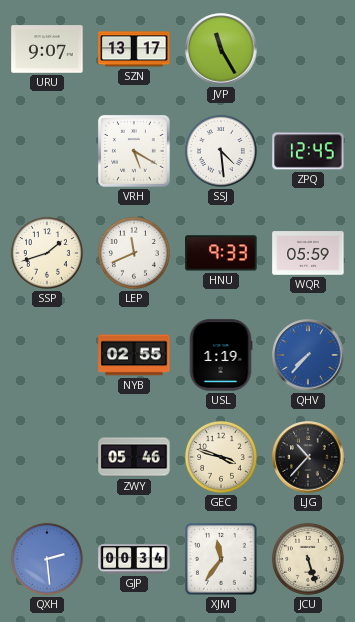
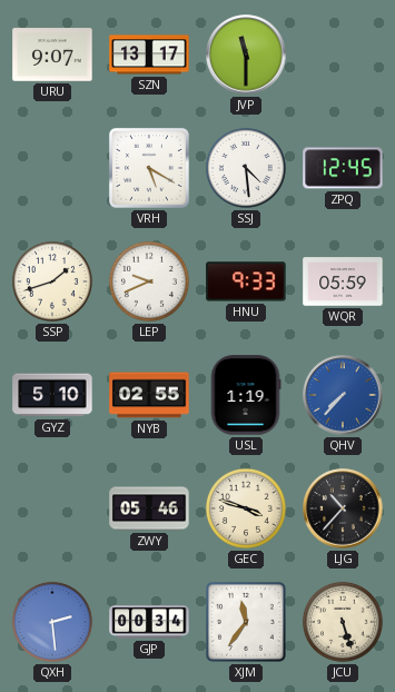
JVP: 11:25 -> 11:30 (246, 55)
LEP: 11:41 -> 9:41 (149, 281)
GYZ: none -> 5:10 (52, 395)
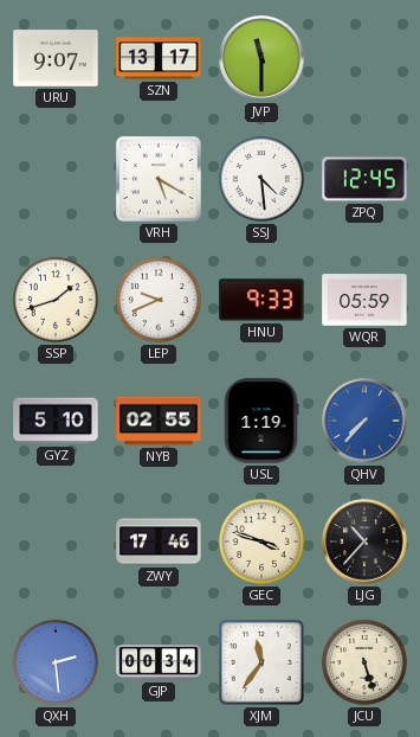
ZWY: 05:46 -> 17:46 (159, 541)
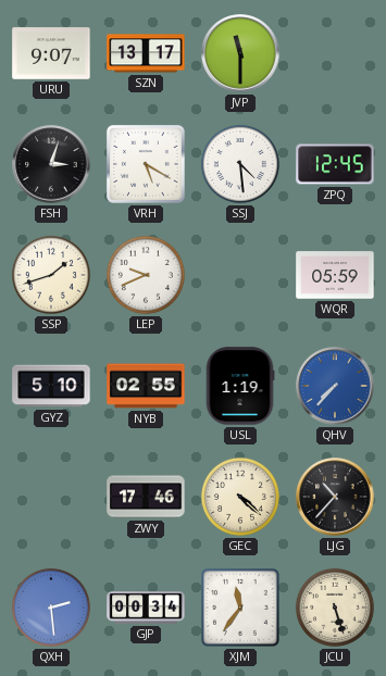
FSH: none -> 3:03 (51, 164)
HNU: 9:33 -> none (261, 300)
GEC: 3:48 -> 4:22 (240, 497)
